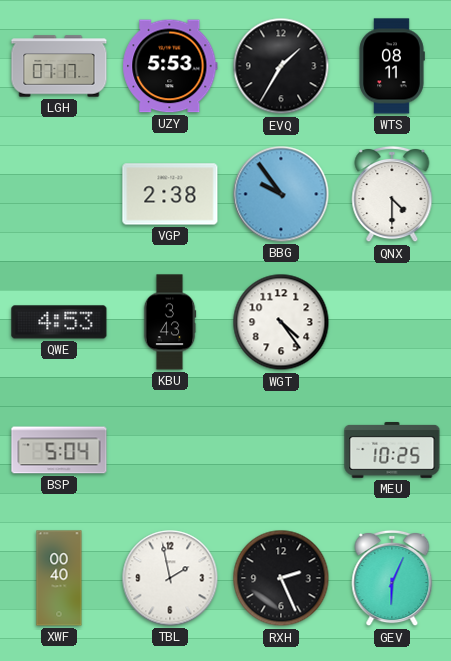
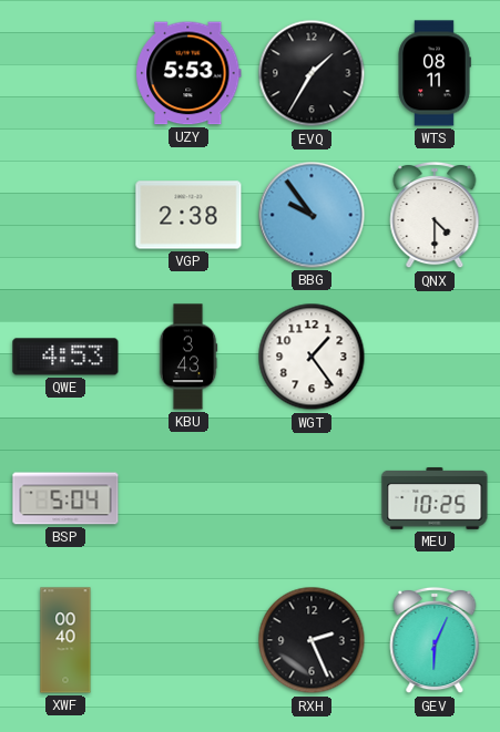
LGH: 07:17 -> none (59, 66)
WGT: 4:24 -> 1:24 (312, 357)
TBL: 1:58 -> none (170, 578)
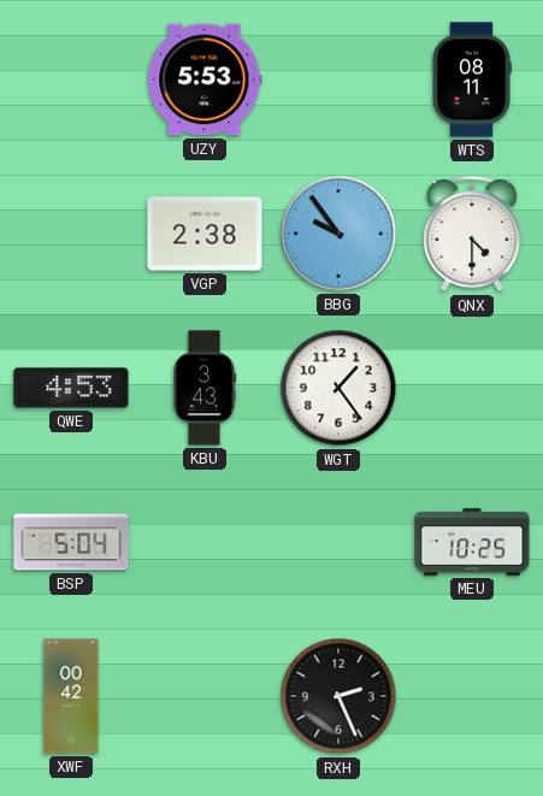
EVQ: 1:35 -> none (312, 73)
XWF: 00:40 -> 00:42 (71, 696)
GEV: 6:04 -> none (435, 640)
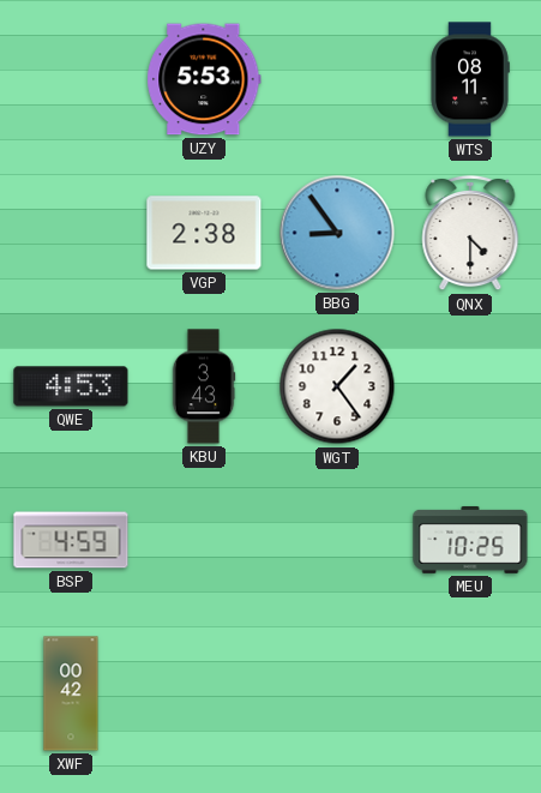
BBG: 9:54 -> 8:54 (337, 233)
BSP: 5:04 -> 4:59 (71, 540)
RXH: 2:26 -> none (338, 696)
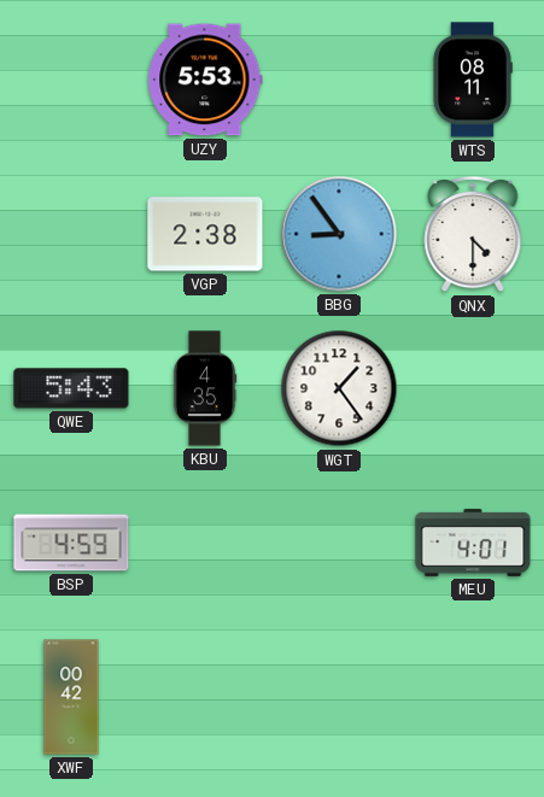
QWE: 4:53 -> 5:43 (71, 388)
KBU: 3:43 -> 4:35 (205, 388)
MEU: 10:25 -> 4:01 (473, 543)
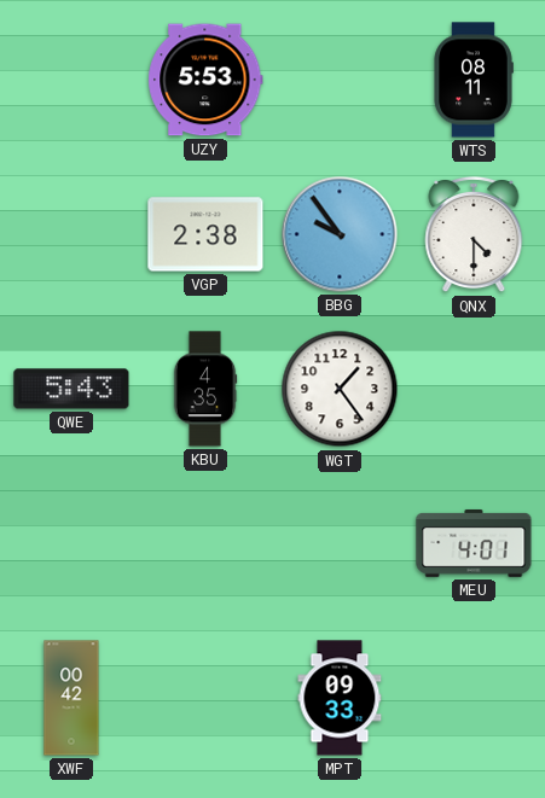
BBG: 8:54 -> 9:54 (340, 234)
BSP: 4:59 -> none (71, 543)
MPT: none -> 09:33 (340, 698)
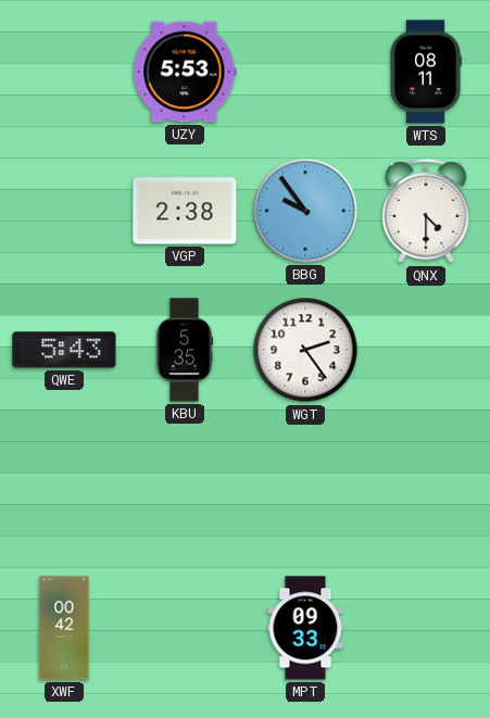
KBU: 4:35 -> 5:35 (185, 350)
WGT: 1:24 -> 2:24 (305, 350)
MEU: 4:01 -> none (474, 543)
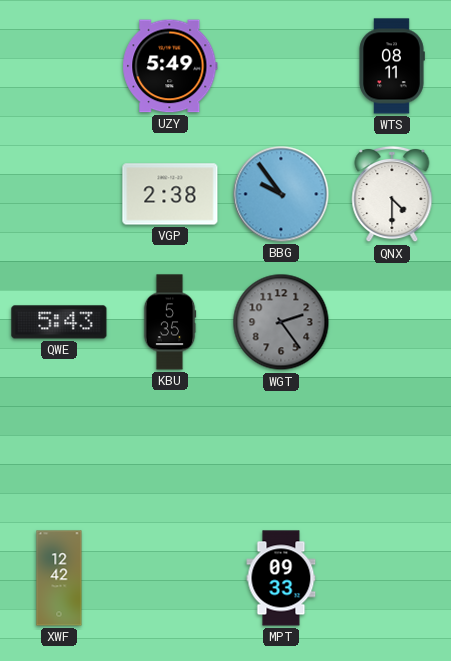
UZY: 5:53 -> 5:49 (170, 66)
WGT dial: white -> grey (281, 322)
XWF: 00:42 -> 12:42 (59, 578)
